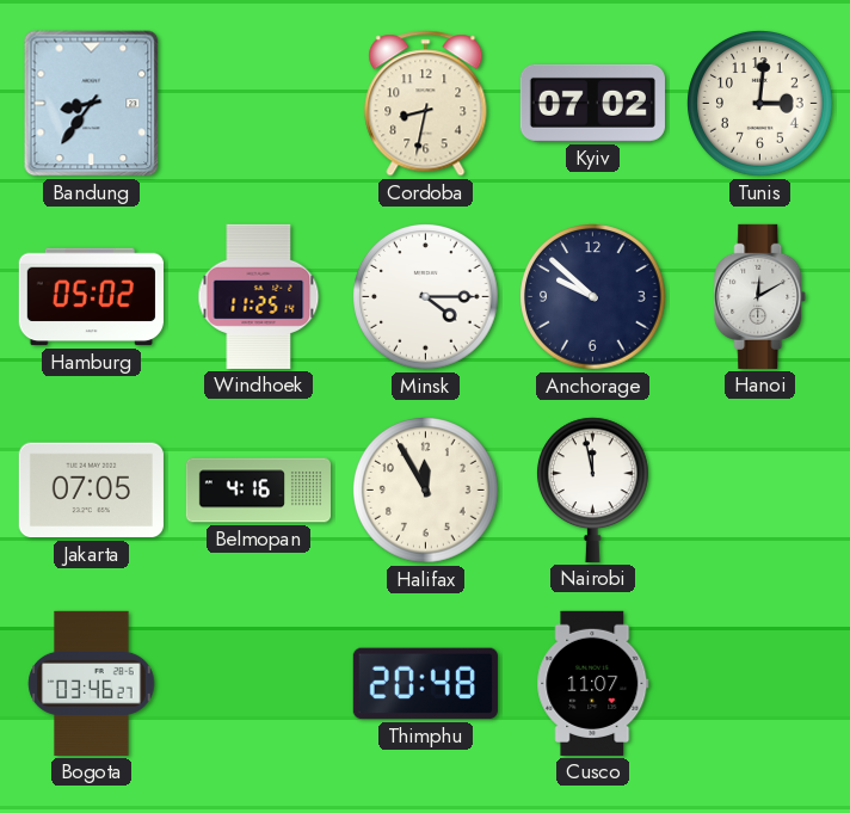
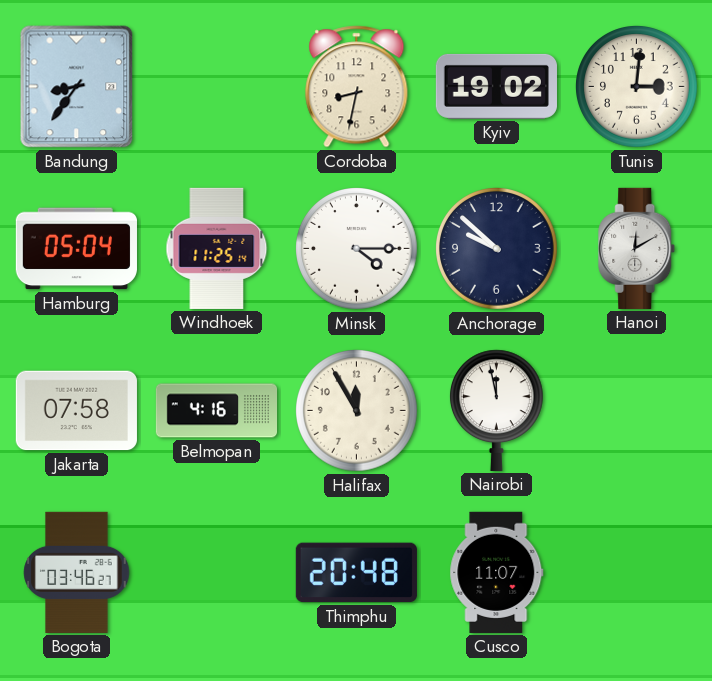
Kyiv: 07:02 -> 19:02 (496, 86)
Hamburg: 05:02 -> 05:04 (76, 249)
Jakarta: 07:05 -> 07:58 (76, 411)
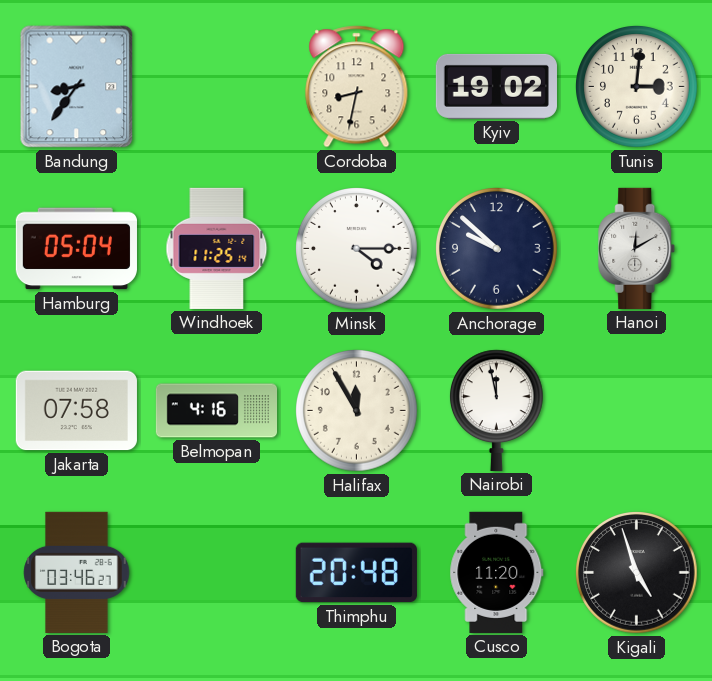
Cusco: 11:07 -> 11:20 (497, 572)
Kigali: none -> 4:57 (637, 573)
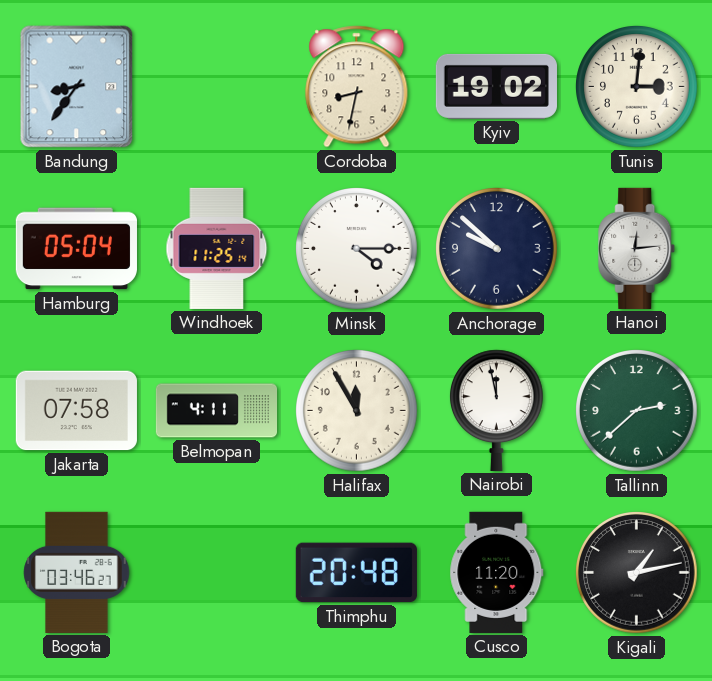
Hanoi: 12:10 -> 12:14 (637, 248)
Belmopan: 4:16 -> 4:11 (216, 411)
Tallinn: none -> 2:38 (637, 411)
Kigali: 4:57 -> 1:13 (637, 573)
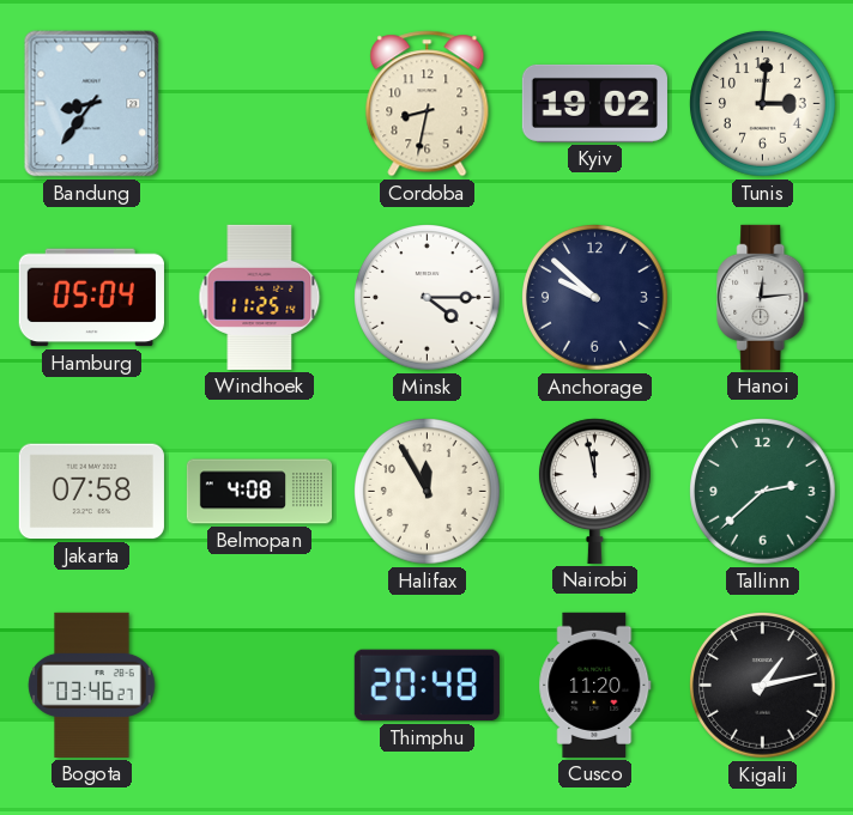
Belmopan: 4:11 -> 4:08 (259, 492)
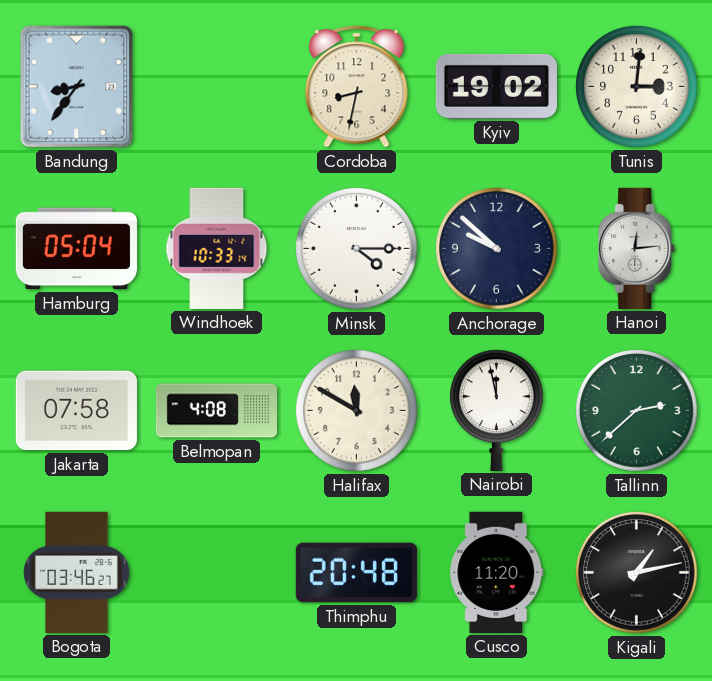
Windhoek: 11:25 -> 10:33 (217, 248)
Halifax: 11:55 -> 11:50 (357, 411)
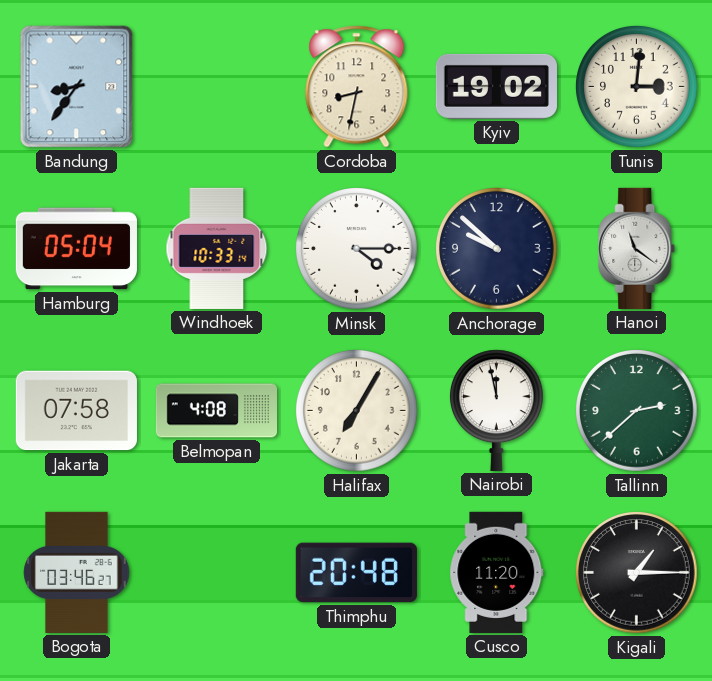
Hanoi: 12:14 -> 11:21 (637, 248)
Halifax: 11:50 -> 7:05 (357, 411)
Kigali: 1:13 -> 1:15 (637, 573)
